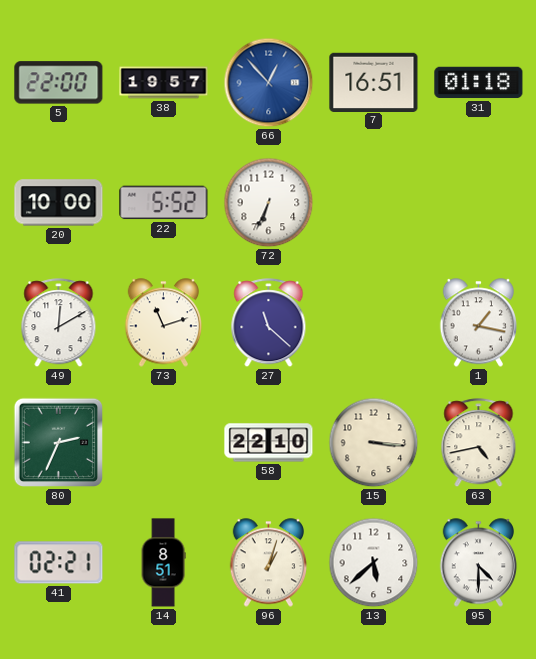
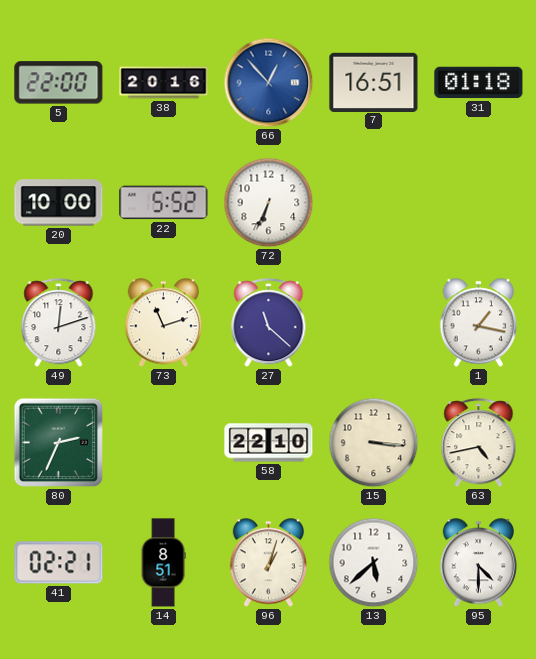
38: 19:57 -> 20:16 (164, 83)
49: 12:10 -> 12:12 (59, 323)
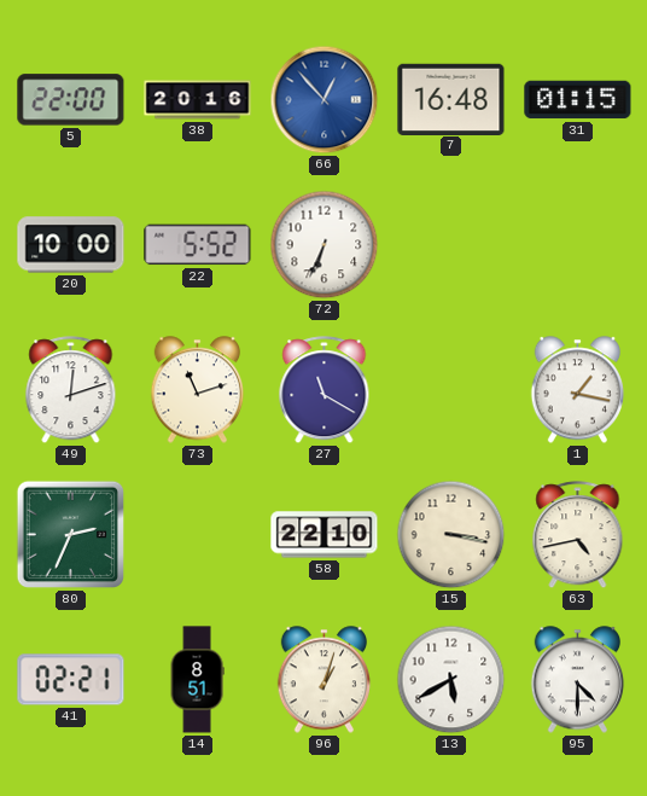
7: 16:51 -> 16:48 (451, 99)
31: 01:18 -> 01:15 (578, 100)
27: 11:22 -> 11:20 (325, 390)
15: 3:16 -> 3:17 (451, 535)
13: 5:38 -> 5:40 (451, 680)
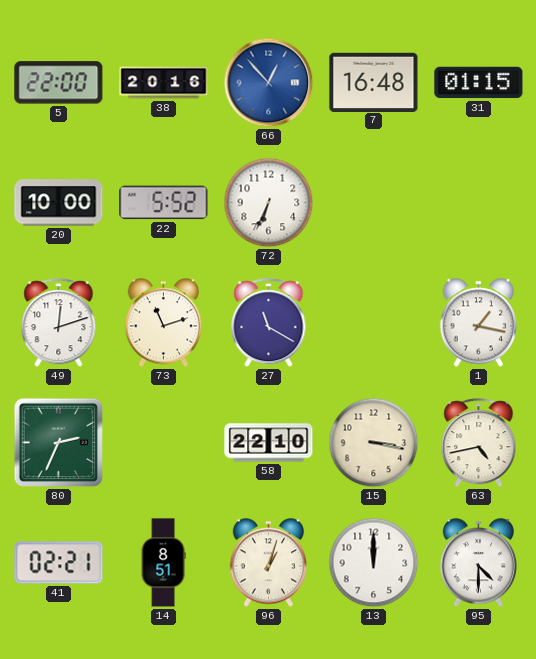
13: 5:40 -> 12:00 (374, 563)
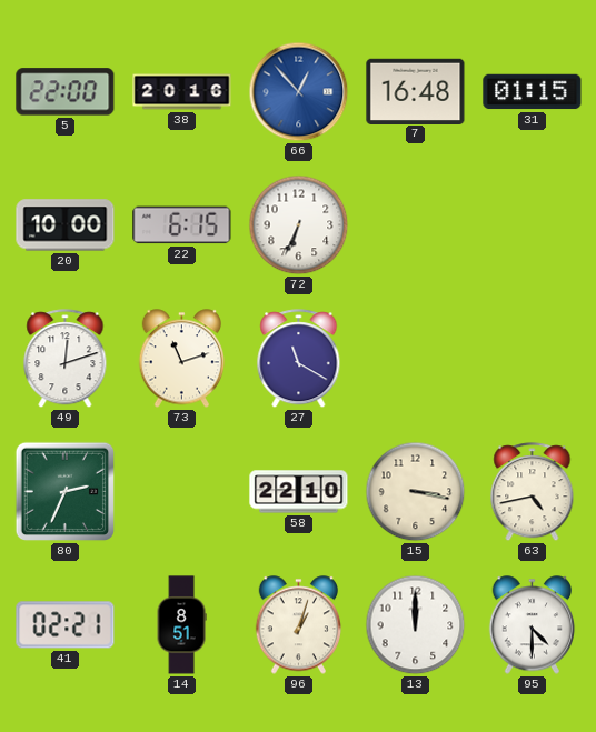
22: 5:52 -> 6:15 (182, 225)
1: 1:17 -> none (479, 323)
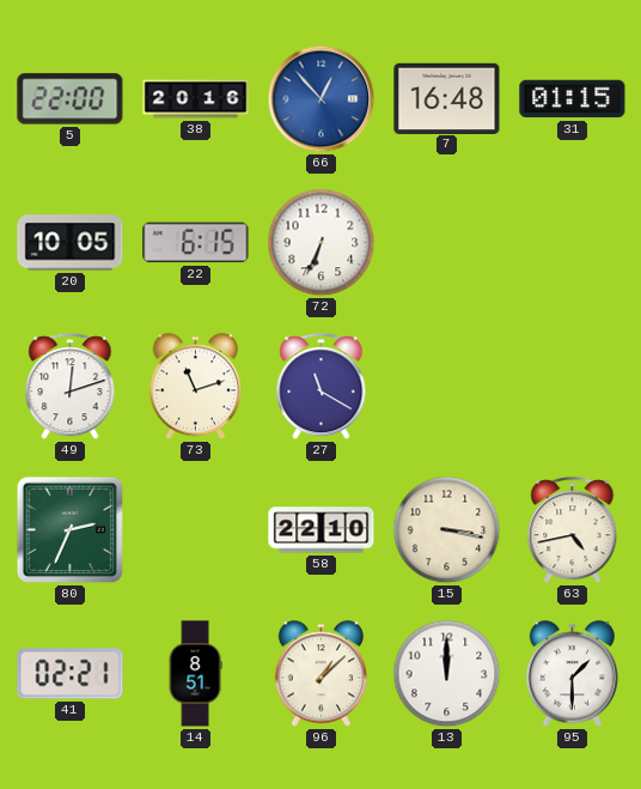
20: 10:00 -> 10:05 (71, 243)
96: 1:03 -> 1:08 (322, 674)
95: 4:30 -> 1:30 (573, 674)
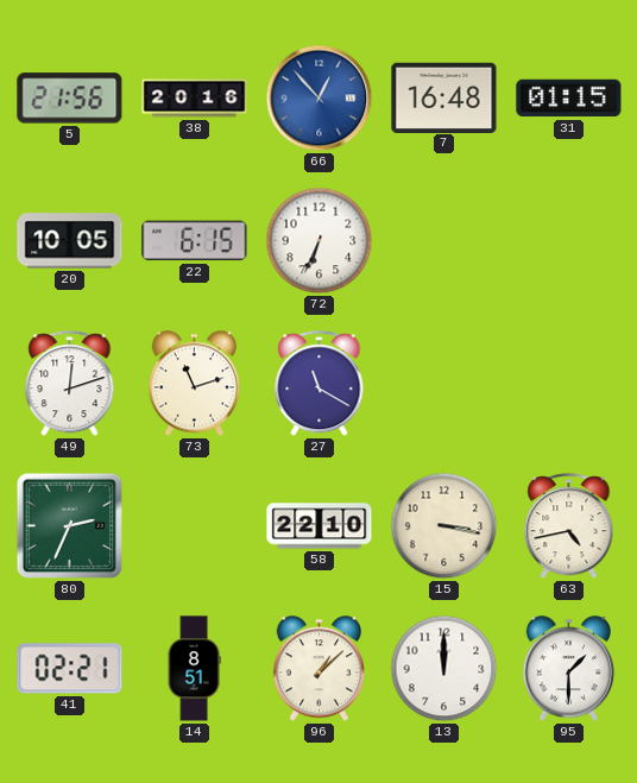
5: 22:00 -> 21:56 (70, 99)
